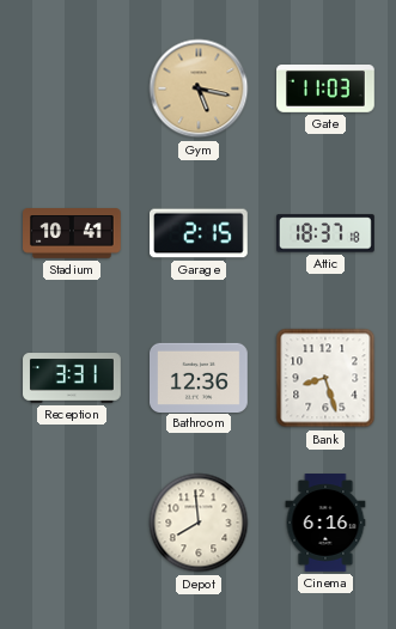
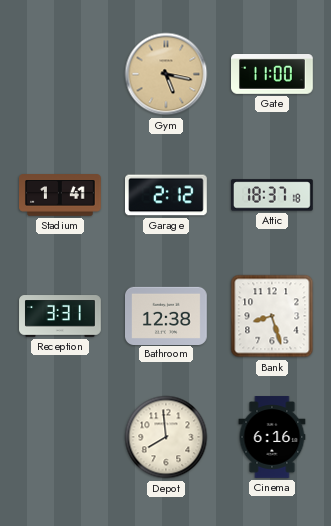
Gate: 11:03 -> 11:00 (273, 75)
Stadium: 10:41 -> 1:41 (61, 195)
Garage: 2:15 -> 2:12 (167, 195)
Bathroom: 12:36 -> 12:38 (167, 315)
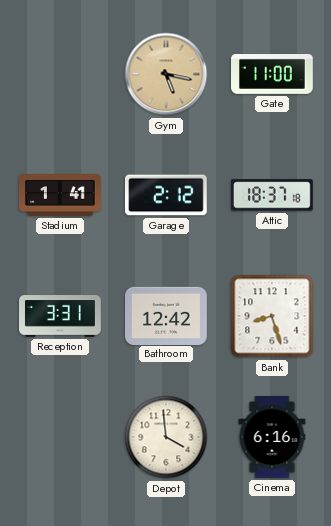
Bathroom: 12:38 -> 12:42 (167, 315)
Depot: 7:59 -> 3:59 (166, 437)
